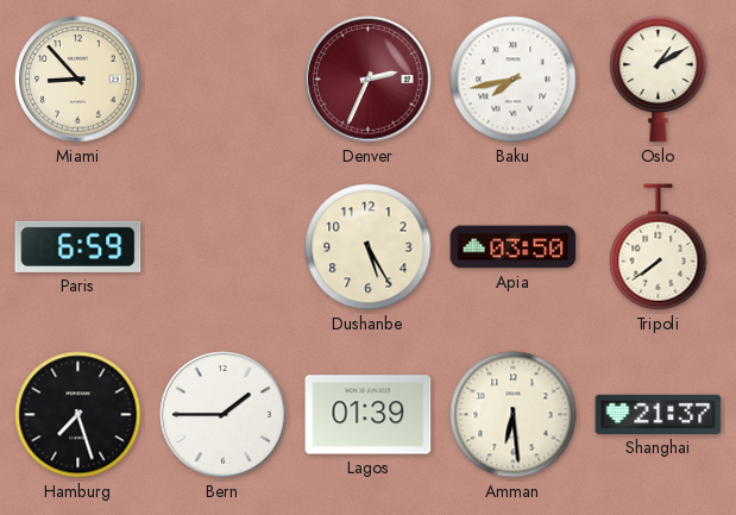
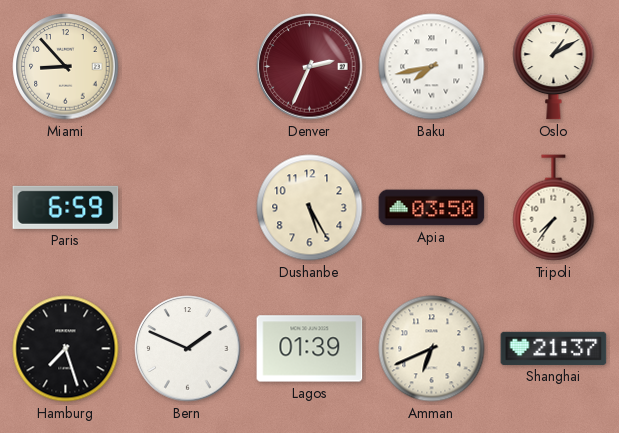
Tripoli: 7:39 -> 7:36 (554, 208)
Bern: 1:45 -> 1:49 (188, 349)
Amman: 6:29 -> 6:41 (432, 349)
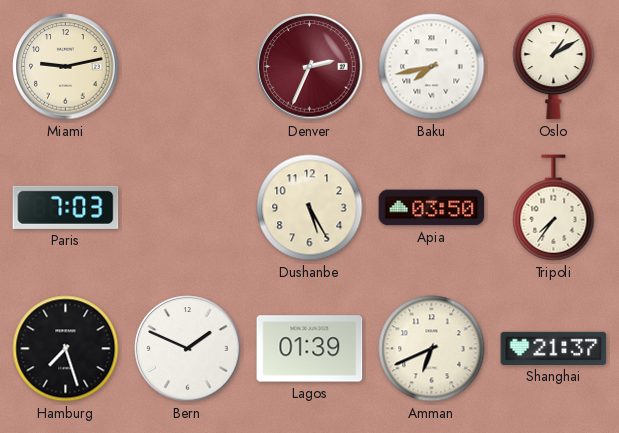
Miami: 8:53 -> 9:13 (66, 67)
Paris: 6:59 -> 7:03 (66, 207)
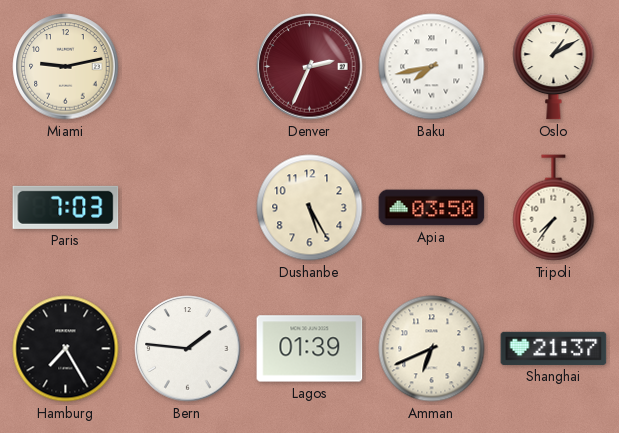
Hamburg: 7:27 -> 7:25 (66, 349)
Bern: 1:49 -> 1:46 (188, 349)
